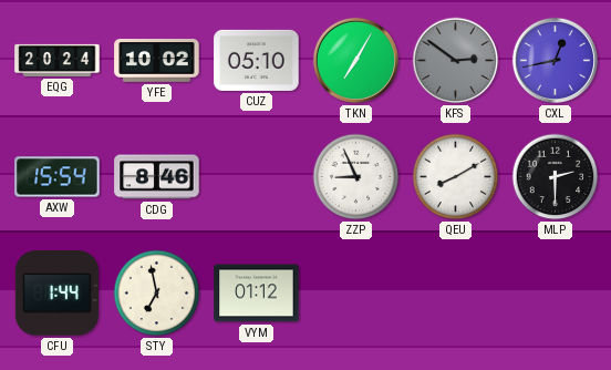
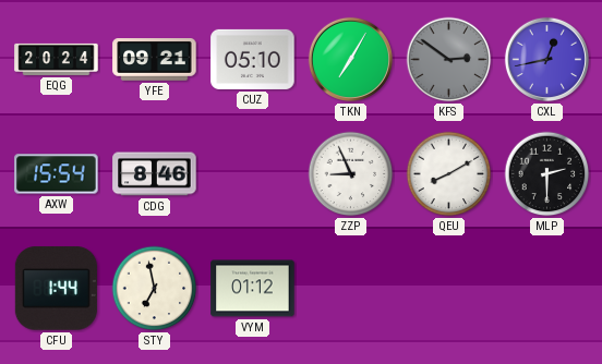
YFE: 10:02 -> 09:21 (155, 60)
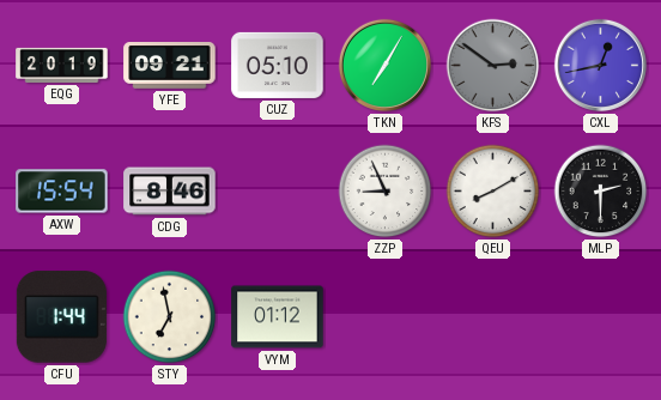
EQG: 20:24 -> 20:19 (62, 65)
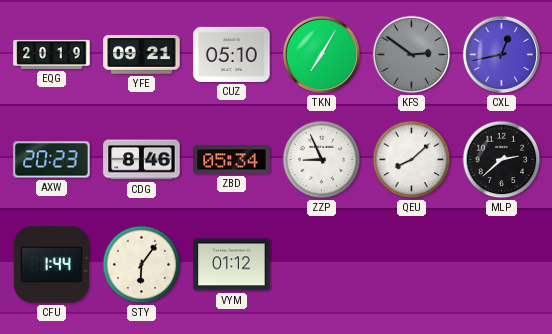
AXW: 15:54 -> 20:23 (52, 160)
ZBD: none -> 05:34 (232, 160)
QEU: 8:10 -> 8:08 (412, 160)
MLP: 2:30 -> 2:38 (502, 160)
STY: 6:58 -> 6:06 (142, 265)
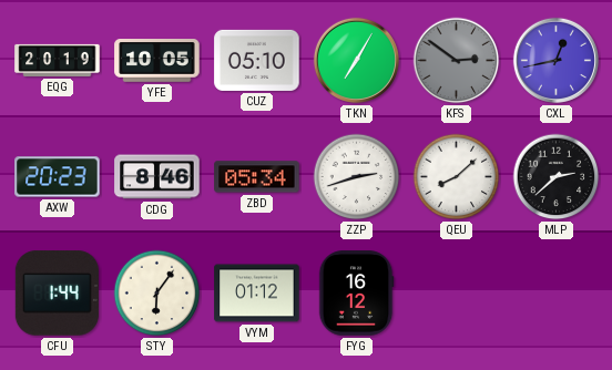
YFE: 09:21 -> 10:05 (157, 61)
ZZP: 8:56 -> 2:42 (357, 177)
FYG: none -> 16:12 (356, 294)
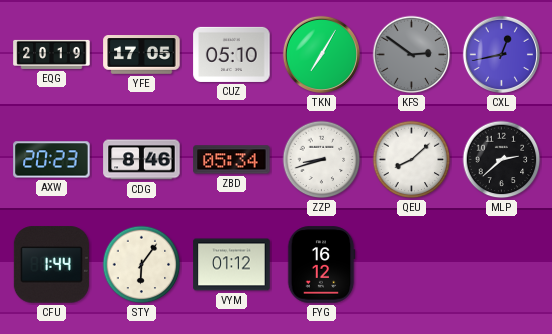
YFE: 10:05 -> 17:05 (142, 55)
ZZP: 2:42 -> 8:42 (322, 160)
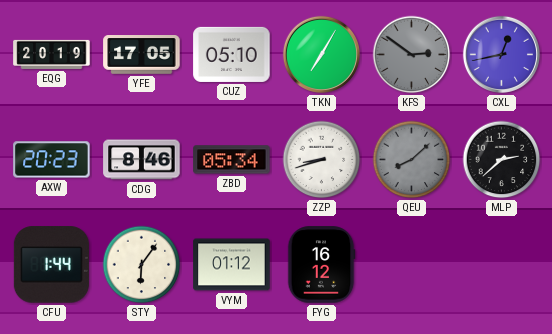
QEU dial: white -> grey (412, 160)
